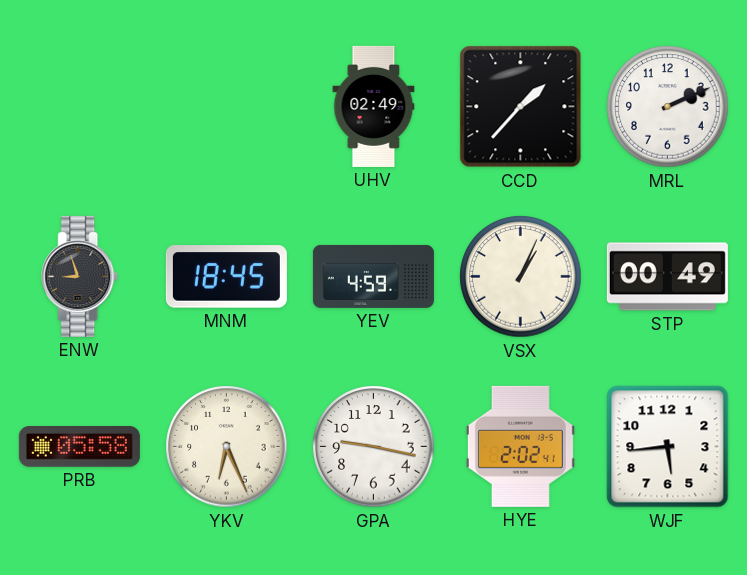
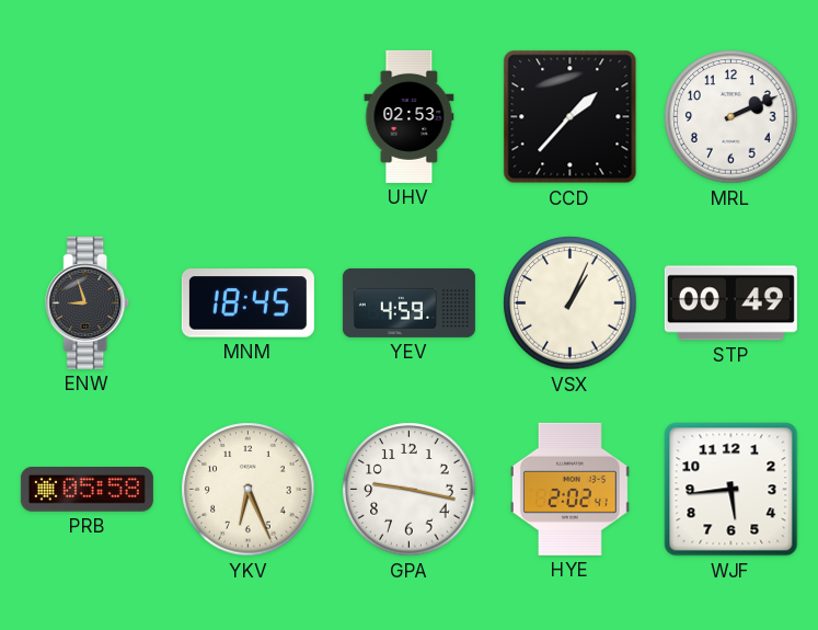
UHV: 02:49 -> 02:53 (410, 116)
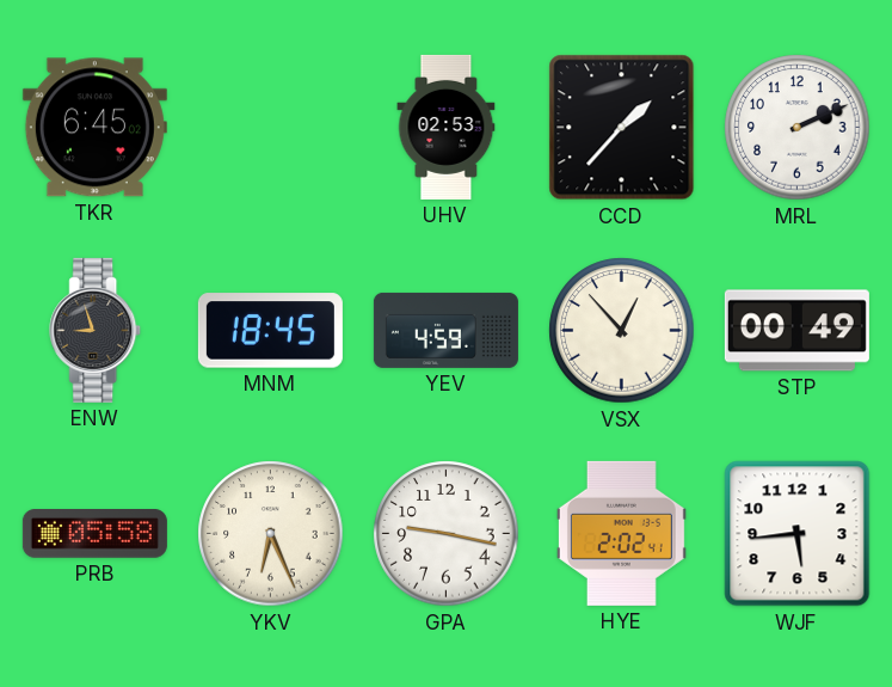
TKR: none -> 6:45 (94, 128)
VSX: 1:04 -> 12:53 (622, 331)
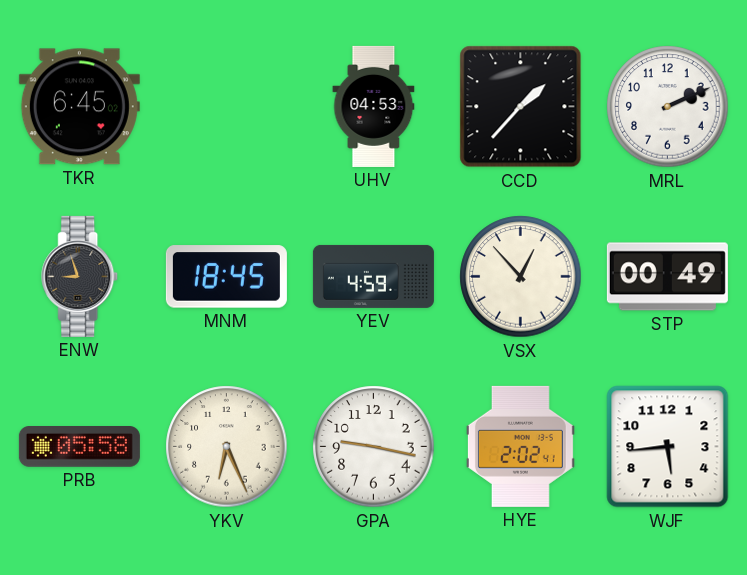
UHV: 02:53 -> 04:53 (374, 106)
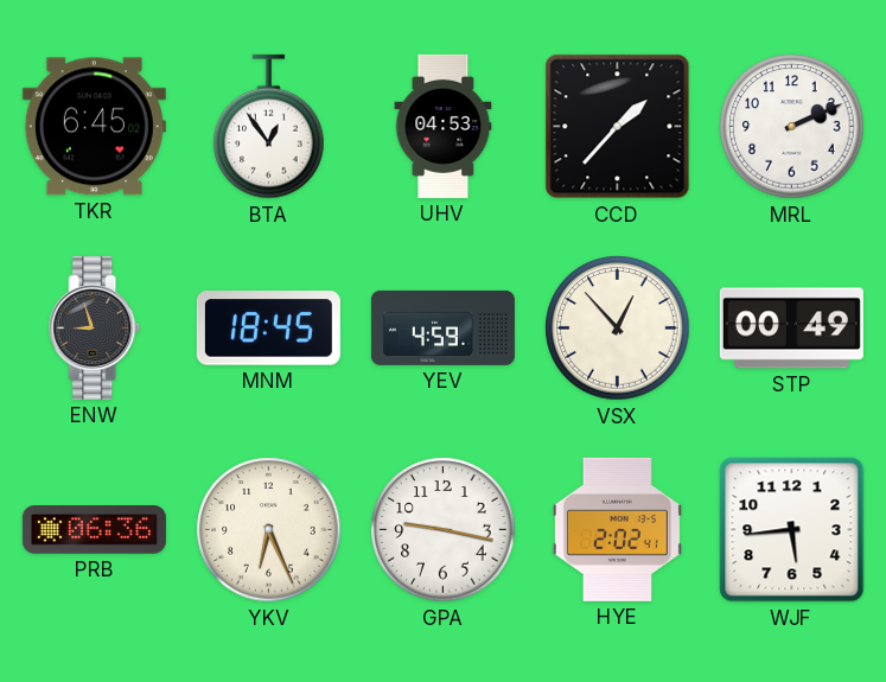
BTA: none -> 12:54 (269, 127)
PRB: 05:58 -> 06:36 (94, 530)
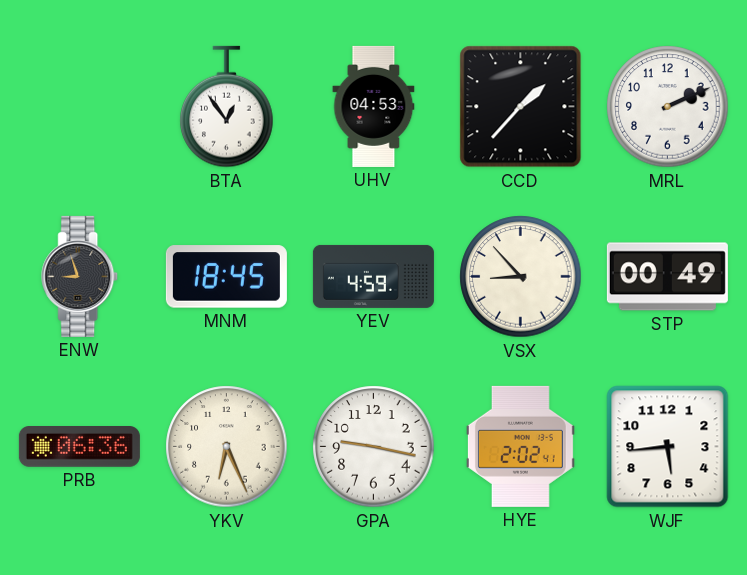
TKR: 6:45 -> none (94, 127)
VSX: 12:53 -> 8:53 (521, 277)
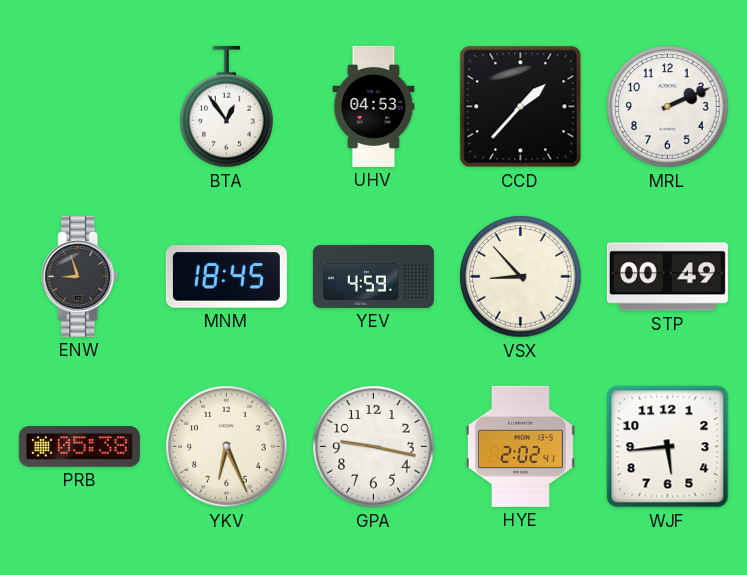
PRB: 06:36 -> 05:38 (79, 447)
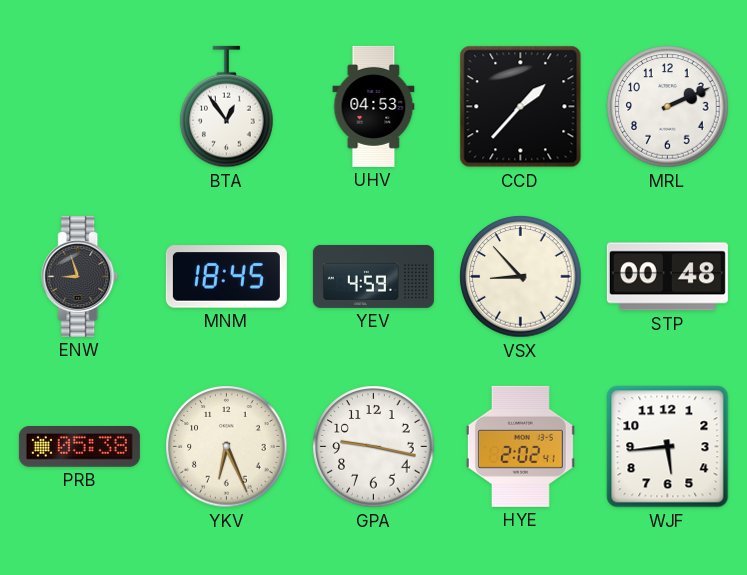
STP: 00:49 -> 00:48 (667, 277)
